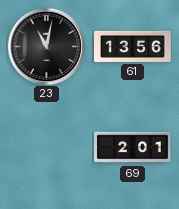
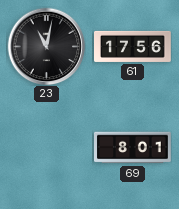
61: 13:56 -> 17:56 (133, 46)
69: 2:01 -> 8:01 (133, 148)
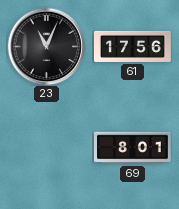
23: 11:02 -> 11:04 (46, 46)
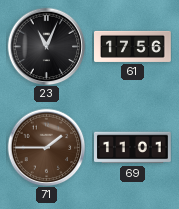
71: none -> 1:45 (46, 147)
69: 8:01 -> 11:01 (133, 148)
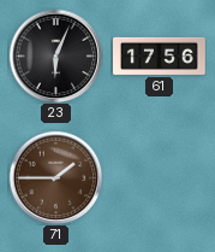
23: 11:04 -> 6:04 (55, 55)
69: 11:01 -> none (133, 148)
